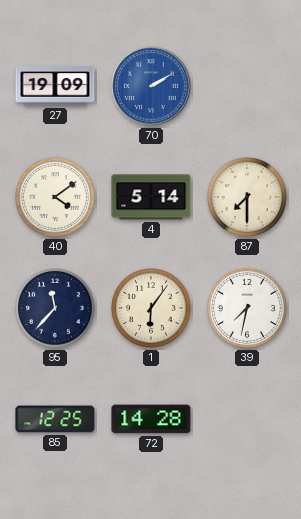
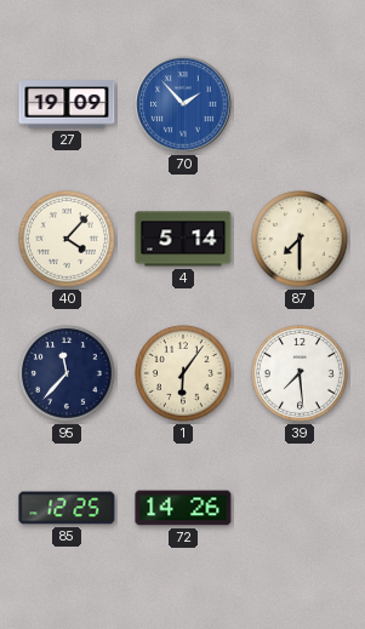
70: 2:10 -> 1:53 (183, 104)
40: 4:09 -> 4:07 (68, 240)
39: 7:32 -> 7:29 (301, 374)
72: 14:28 -> 14:26 (183, 508)
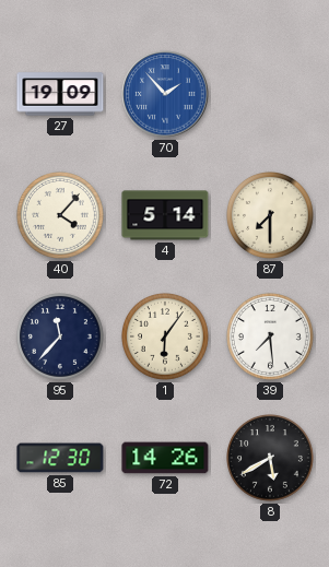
85: 12:25 -> 12:30 (60, 458)
8: none -> 5:40 (271, 459)
